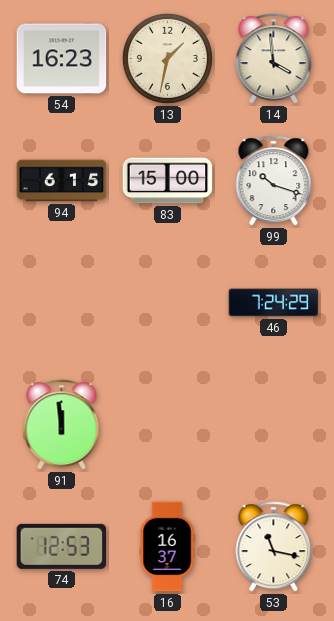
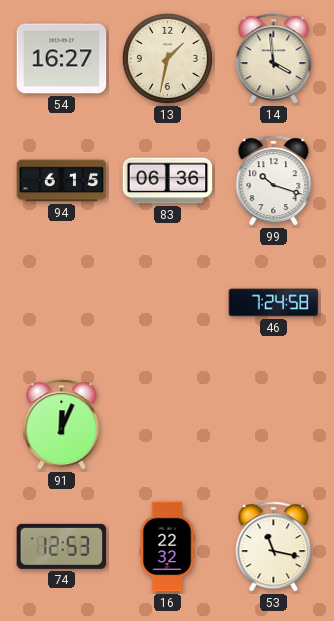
54: 16:23 -> 16:27 (62, 59)
83: 15:00 -> 06:36 (168, 181)
46: 7:24:29 -> 7:24:58 (274, 303)
91: 11:59 -> 12:04 (62, 425)
16: 16:37 -> 22:32 (167, 547)
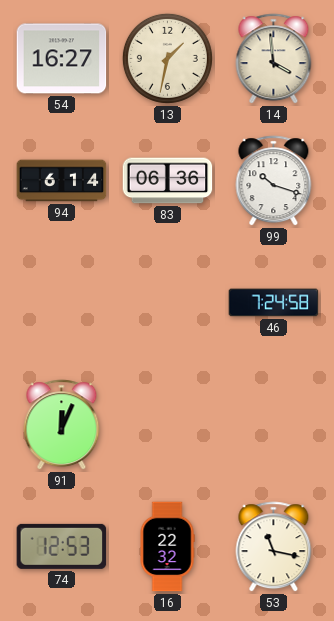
94: 6:15 -> 6:14 (62, 181)
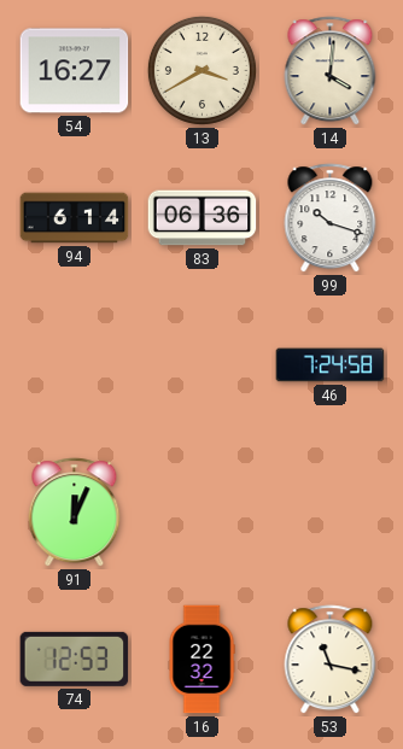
13: 1:32 -> 3:40 (201, 70)
14: 3:59 -> 4:01 (331, 71)
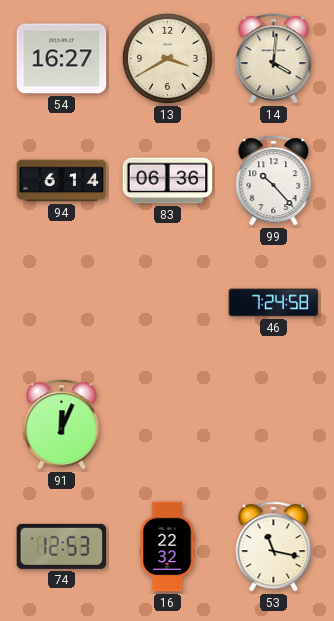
99: 10:18 -> 10:23 (274, 181)
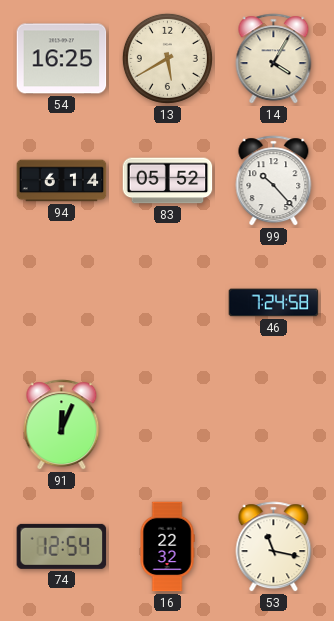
54: 16:27 -> 16:25 (62, 59)
13: 3:40 -> 5:40 (167, 58)
14: 4:01 -> 4:05 (274, 59)
83: 06:36 -> 05:52 (168, 181)
74: 12:53 -> 12:54 (62, 546)
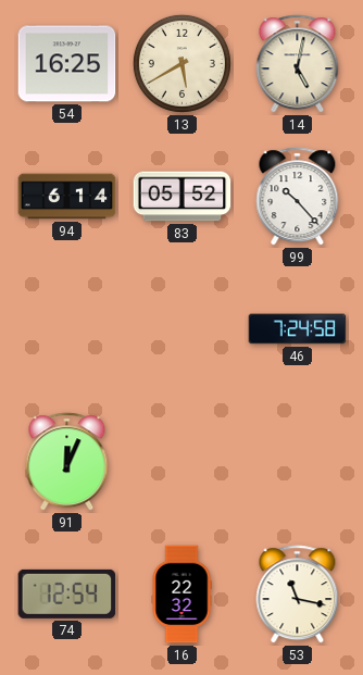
14: 4:05 -> 5:02 (298, 64)
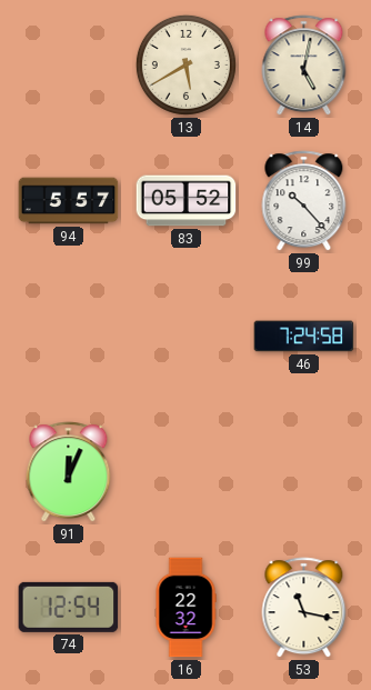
54: 16:25 -> none (67, 64)
94: 6:14 -> 5:57 (69, 201)
